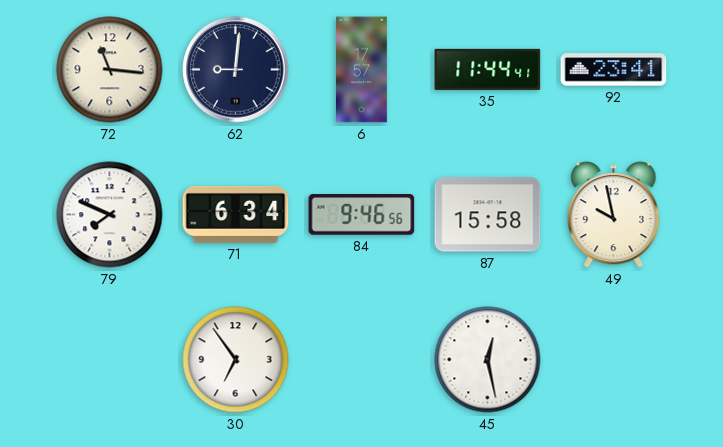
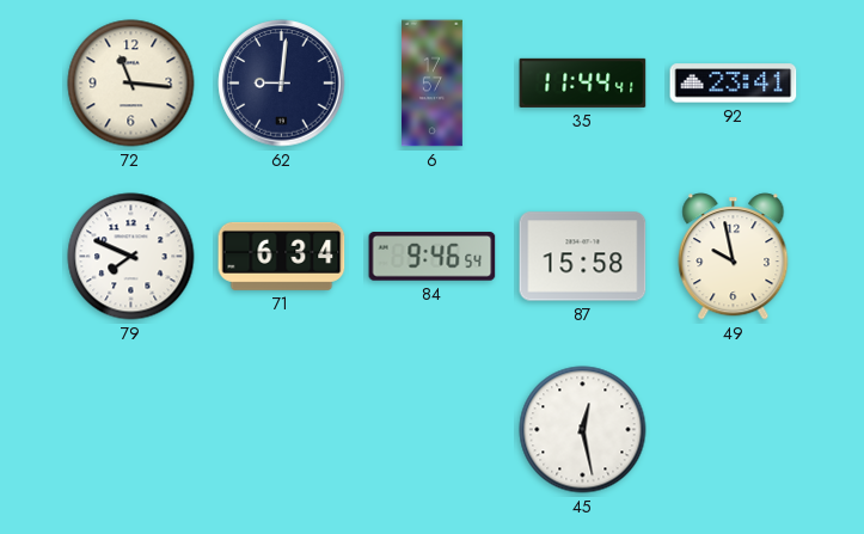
84: 9:46:56 -> 9:46:54 (433, 257)
30: 6:54 -> none (236, 360)
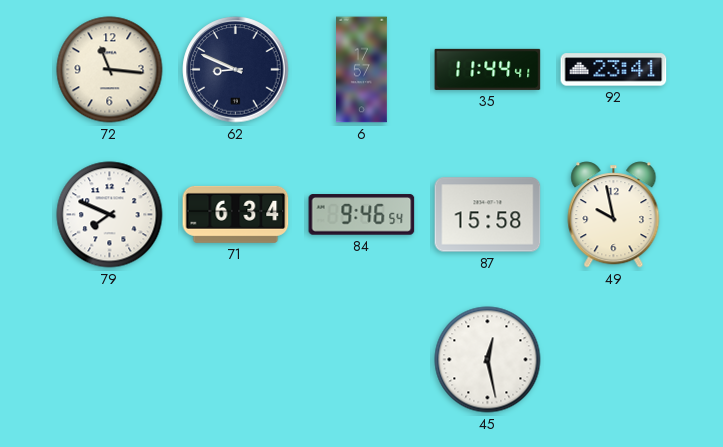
62: 9:01 -> 8:49 (236, 70)
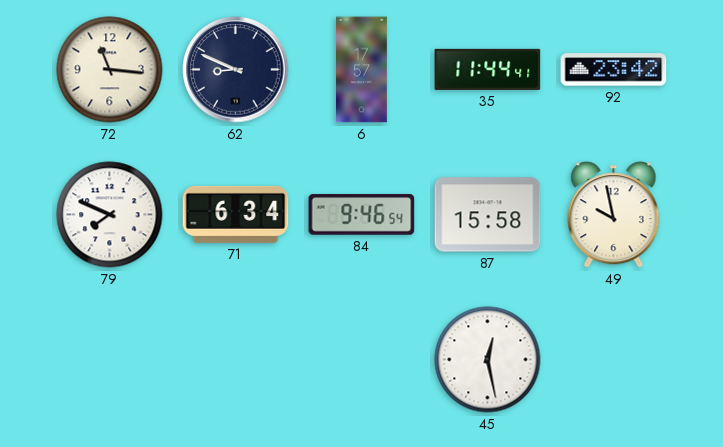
92: 23:41 -> 23:42 (614, 70)
